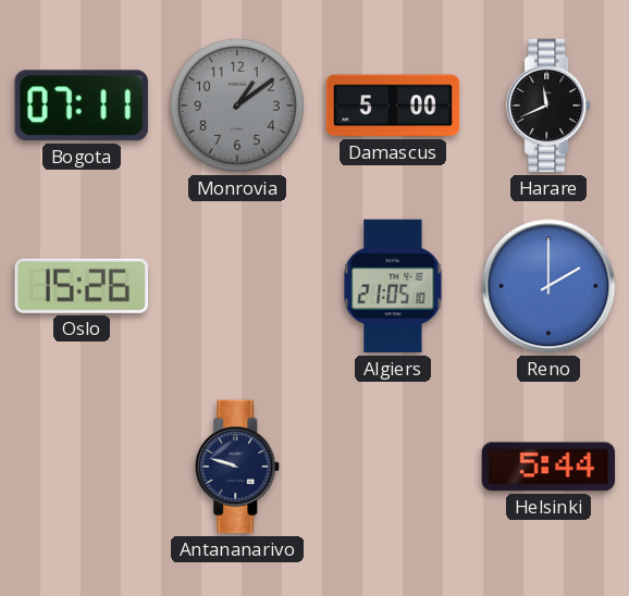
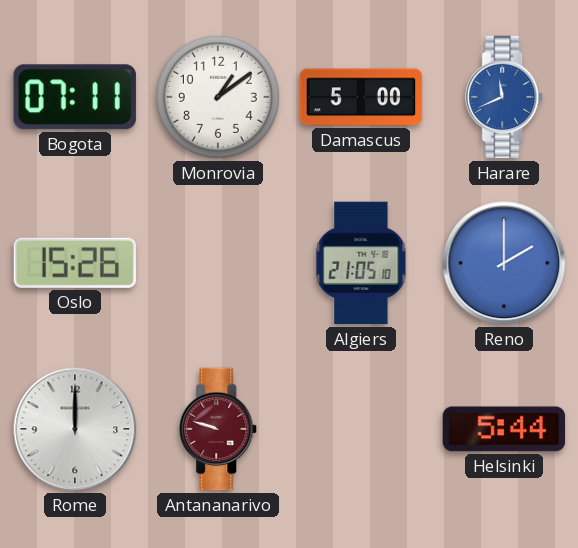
Monrovia dial: grey -> white (218, 97)
Harare dial: black -> blue (505, 97)
Rome: none -> 12:00 (75, 429)
Antananarivo dial: navy -> burgundy (219, 429)
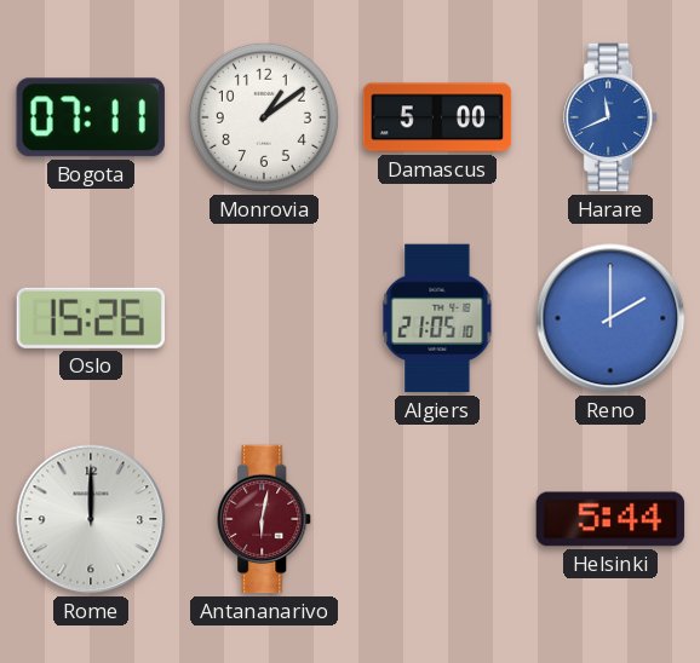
Antananarivo: 9:48 -> 6:02 (265, 519)
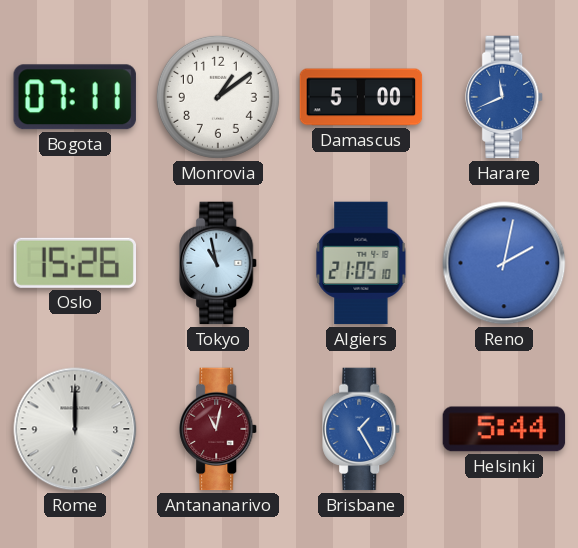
Tokyo: none -> 10:58 (219, 263)
Reno: 2:00 -> 2:02 (504, 263)
Antananarivo: 6:02 -> 11:02 (219, 429)
Brisbane: none -> 1:25 (362, 429)
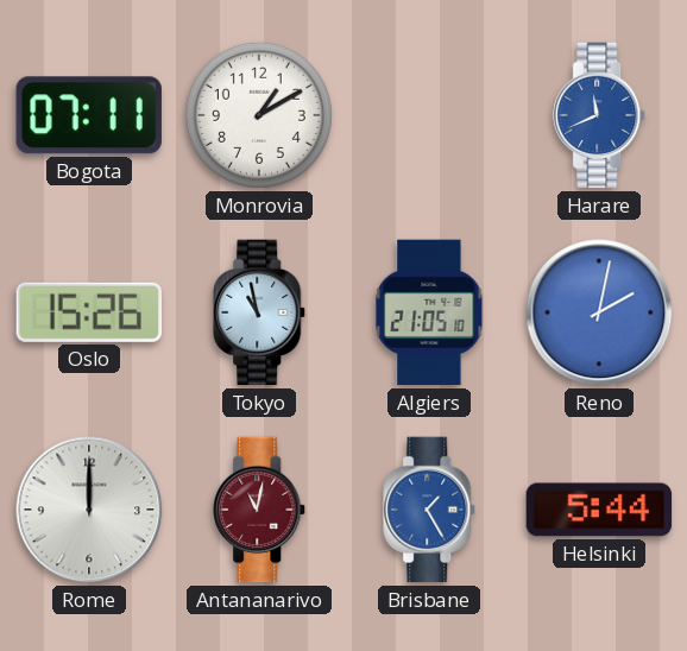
Monrovia: 1:09 -> 1:10 (259, 115)
Damascus: 5:00 -> none (361, 97)
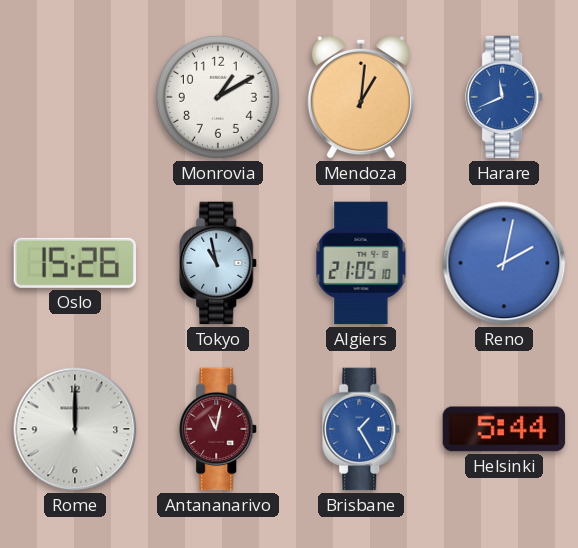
Bogota: 07:11 -> none (89, 115)
Mendoza: none -> 1:01 (361, 97)
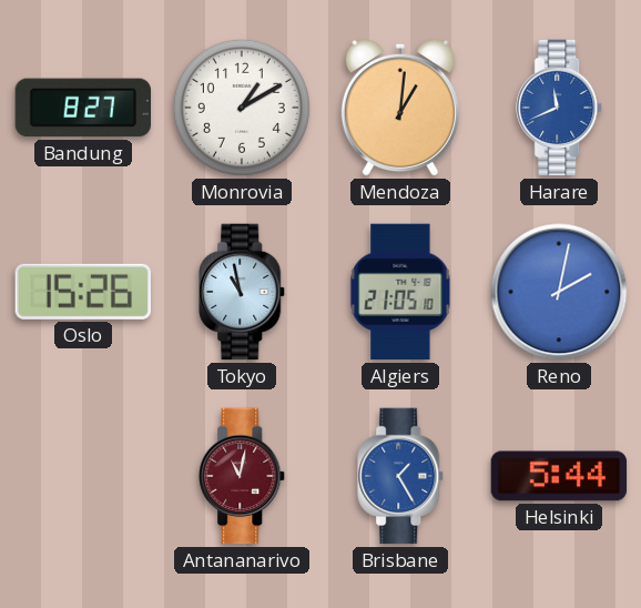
Bandung: none -> 8:27 (83, 108)
Rome: 12:00 -> none (75, 429)
